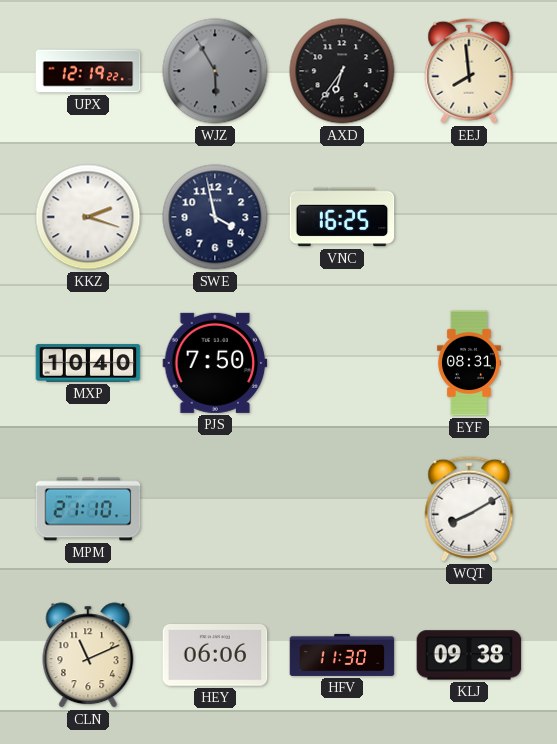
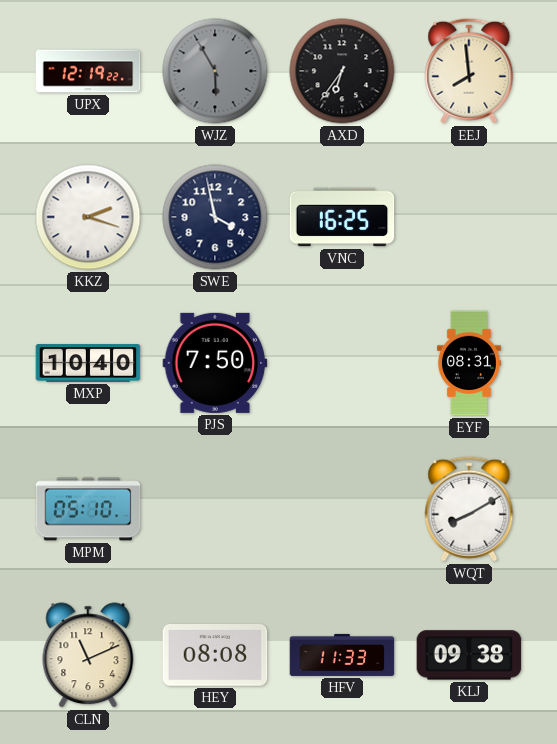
MPM: 21:10 -> 05:10 (88, 509)
HEY: 06:06 -> 08:08 (215, 656)
HFV: 11:30 -> 11:33 (342, 655)
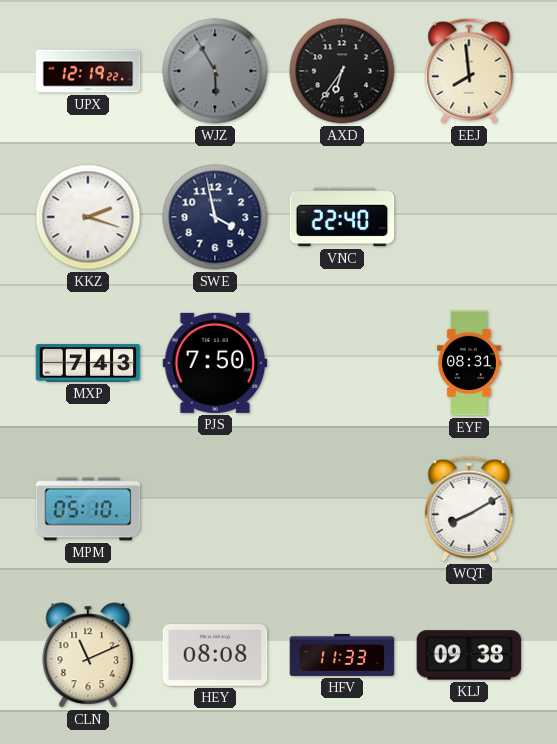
VNC: 16:25 -> 22:40 (342, 217)
MXP: 10:40 -> 7:43 (88, 363)
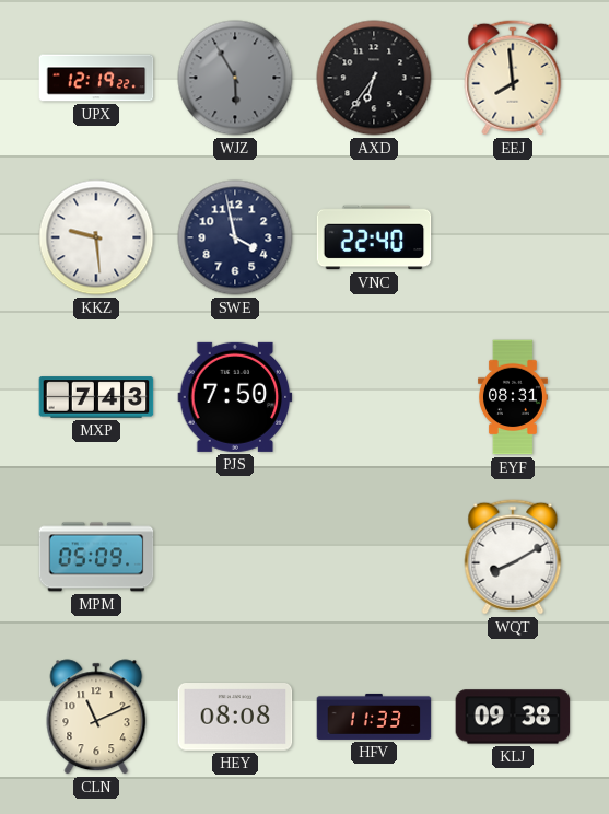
KKZ: 2:18 -> 9:29 (96, 237)
MPM: 05:10 -> 05:09 (96, 557)
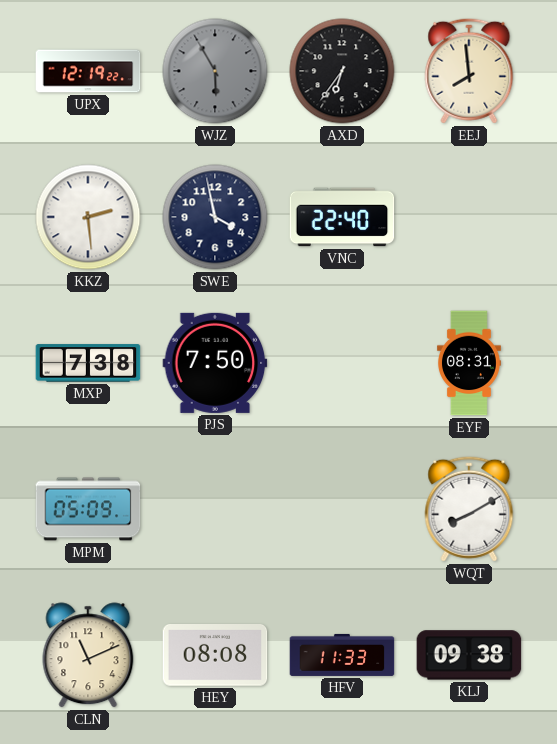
KKZ: 9:29 -> 2:29 (88, 217)
MXP: 7:43 -> 7:38 (88, 363)
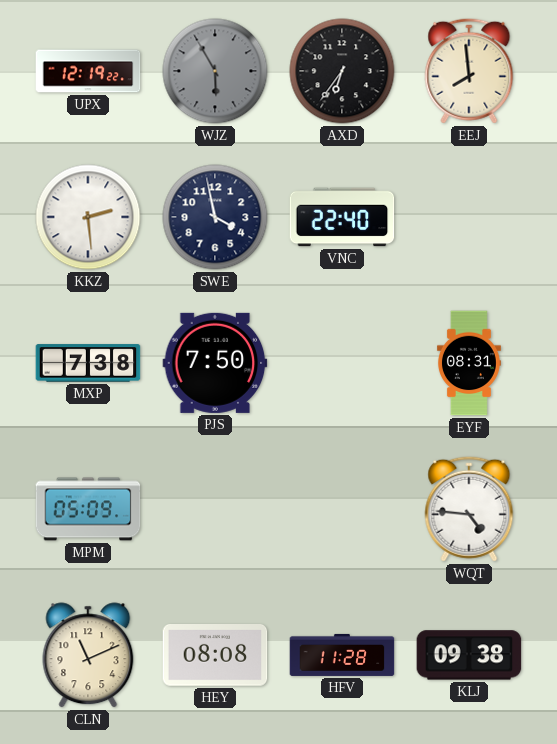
WQT: 8:10 -> 4:46 (469, 509)
HFV: 11:33 -> 11:28 (342, 655)
